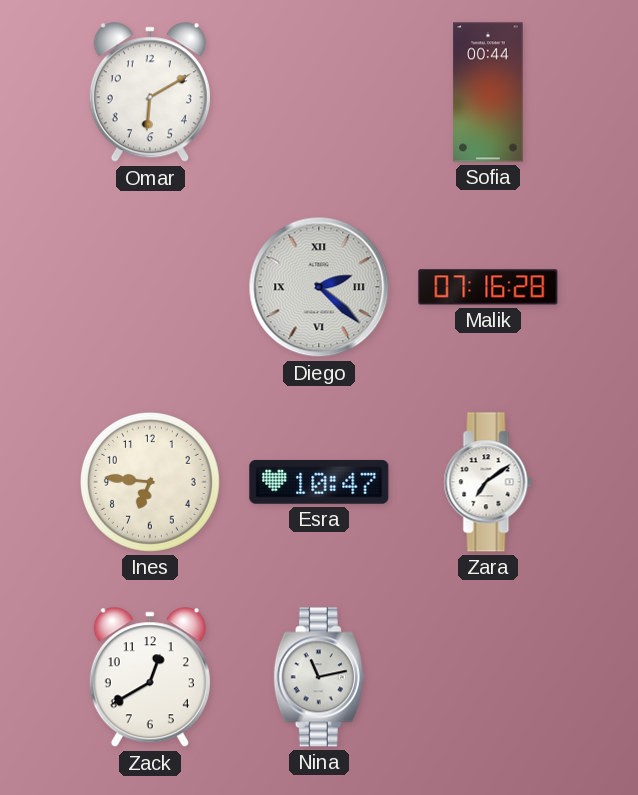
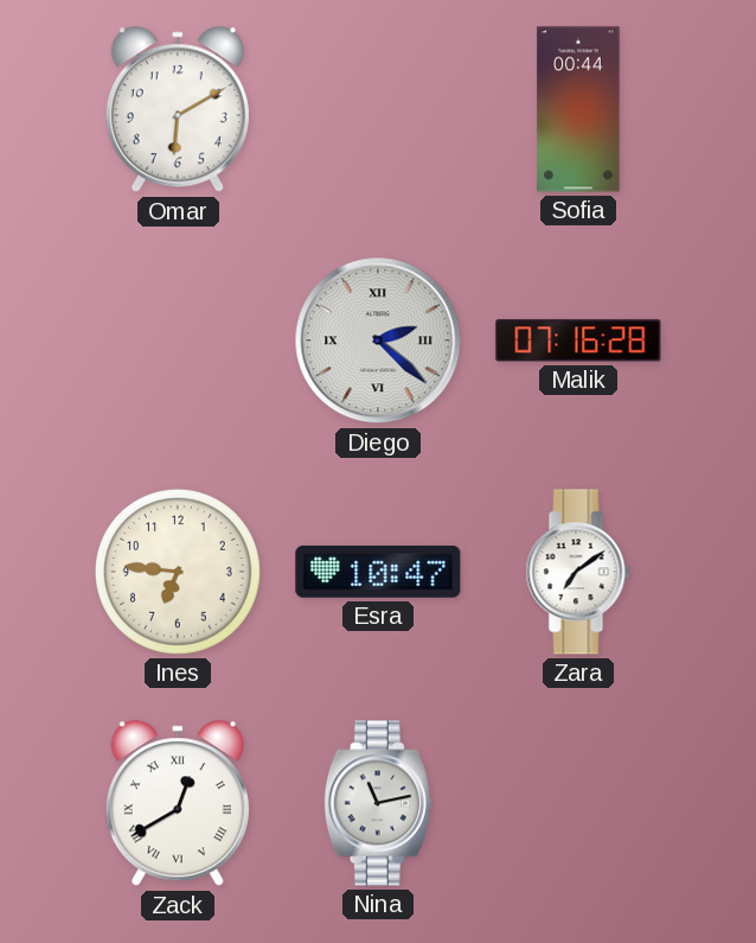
Zack numerals: Arabic -> Roman (178, 804)
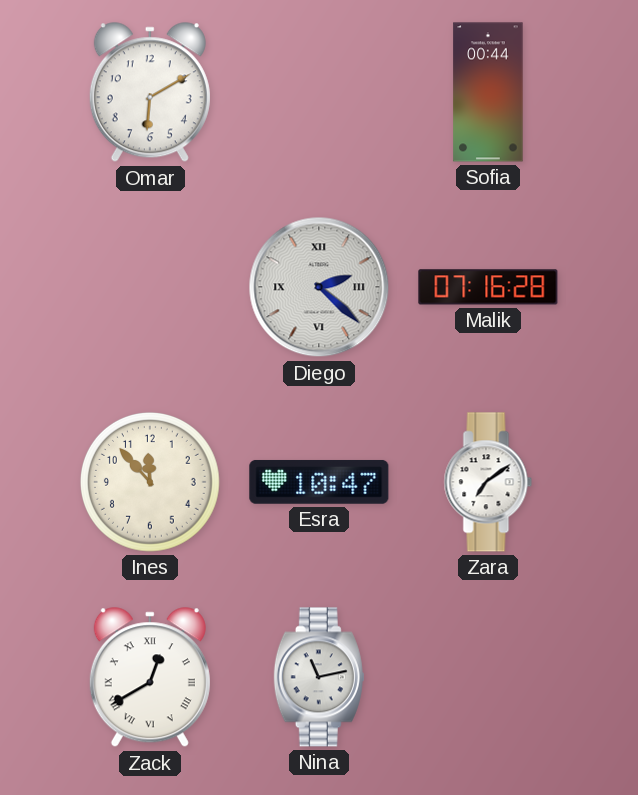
Ines: 6:46 -> 11:53 (150, 482)
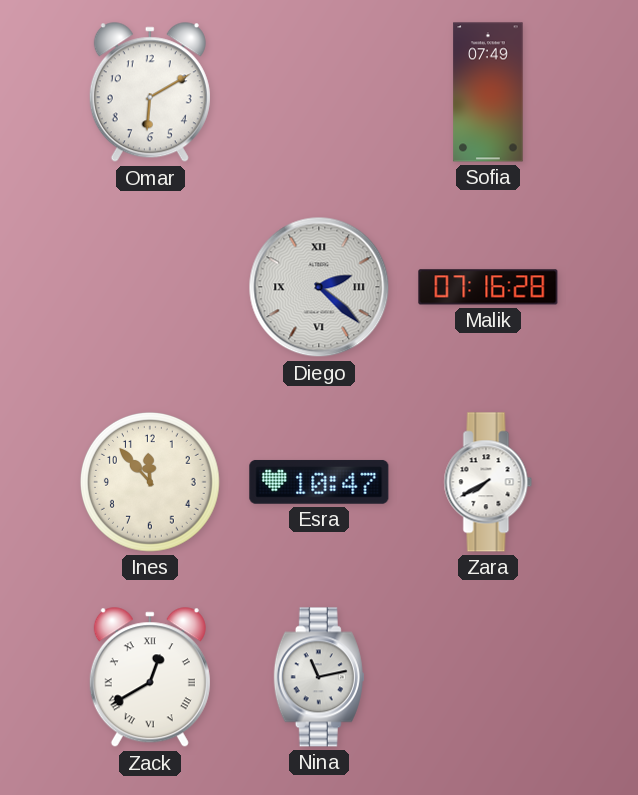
Sofia: 00:44 -> 07:49 (488, 92)
Zara: 7:09 -> 7:40 (488, 482)
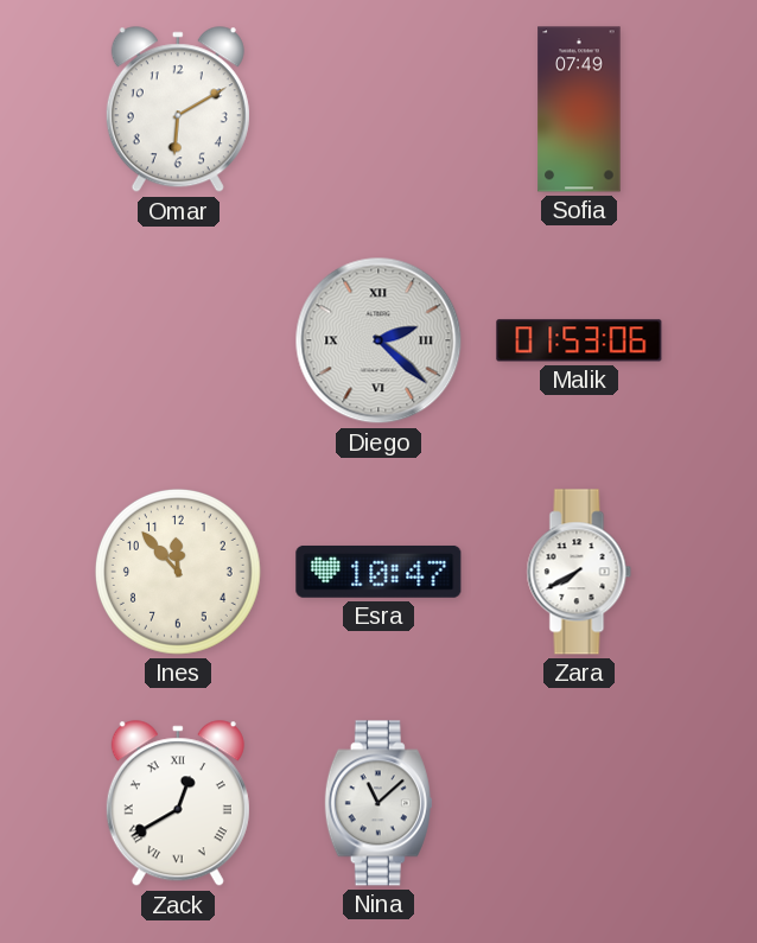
Malik: 07:16 -> 01:53 (579, 340)
Nina: 11:13 -> 11:08 (378, 803)
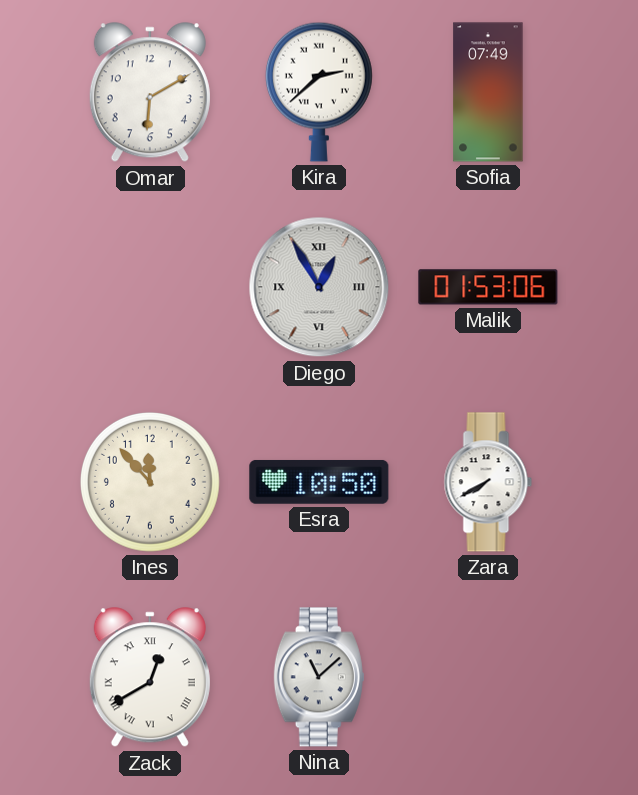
Kira: none -> 2:38 (319, 92)
Diego: 2:22 -> 12:55 (319, 287)
Esra: 10:47 -> 10:50 (319, 482)
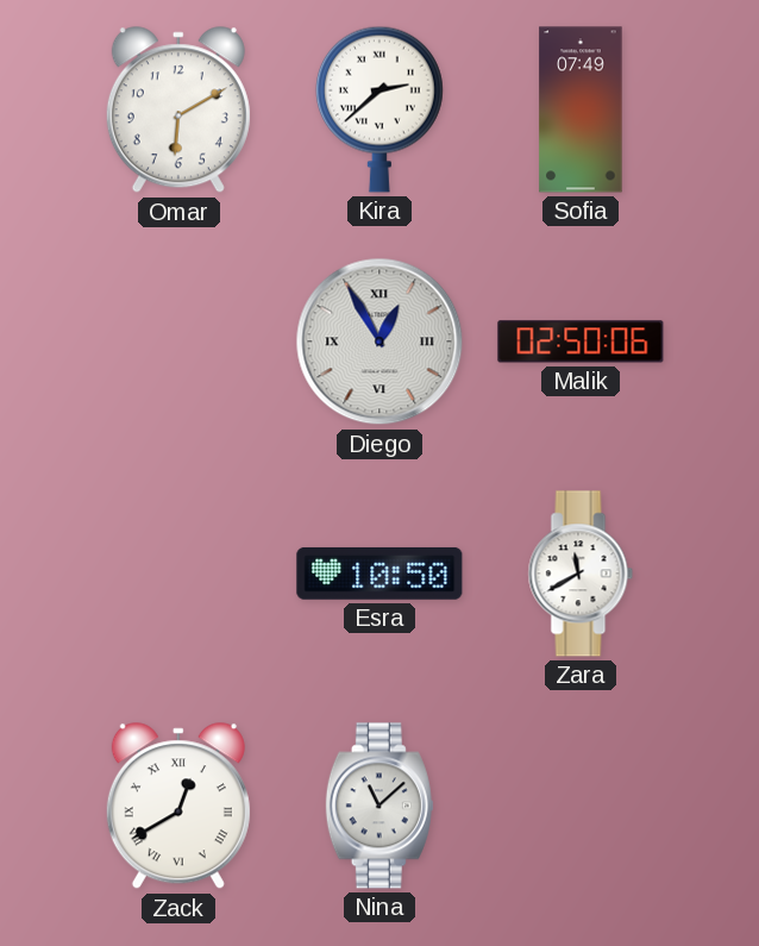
Malik: 01:53 -> 02:50 (581, 342)
Ines: 11:53 -> none (150, 482)
Zara: 7:40 -> 11:40 (581, 574)
